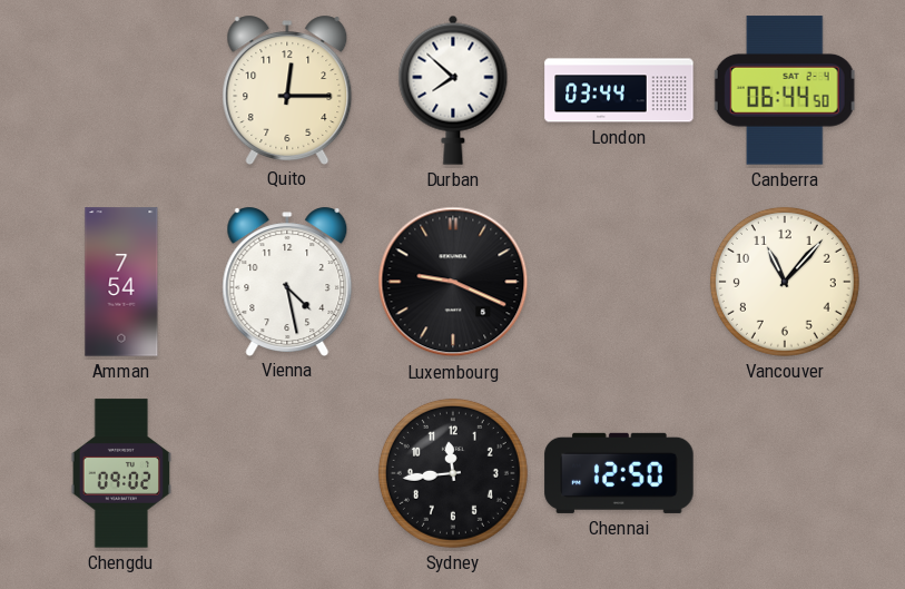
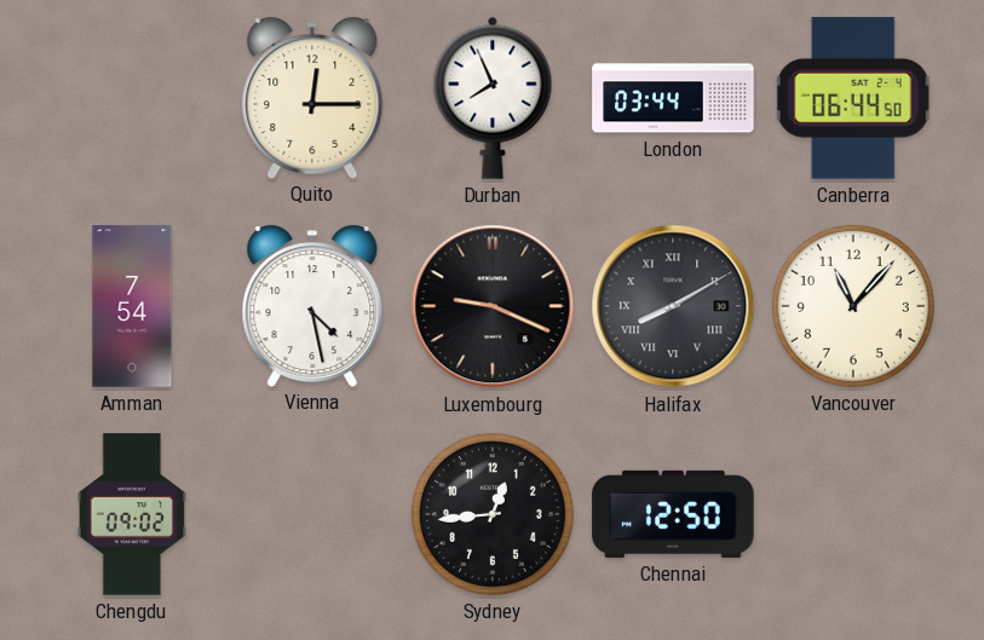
Durban: 7:52 -> 7:56 (493, 98)
Halifax: none -> 8:10 (673, 306)
Sydney: 11:44 -> 12:44 (493, 514)
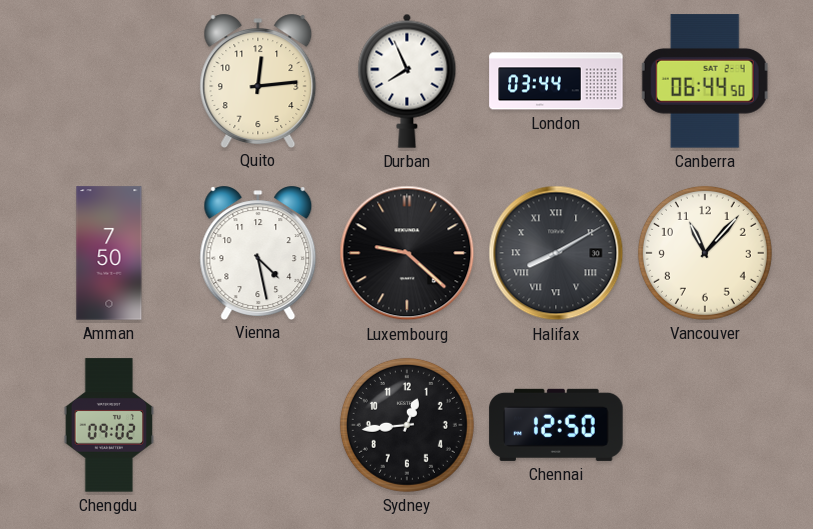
Quito: 12:15 -> 12:14 (258, 80)
Amman: 7:54 -> 7:50 (109, 253)
Luxembourg: 9:19 -> 9:22 (407, 253)
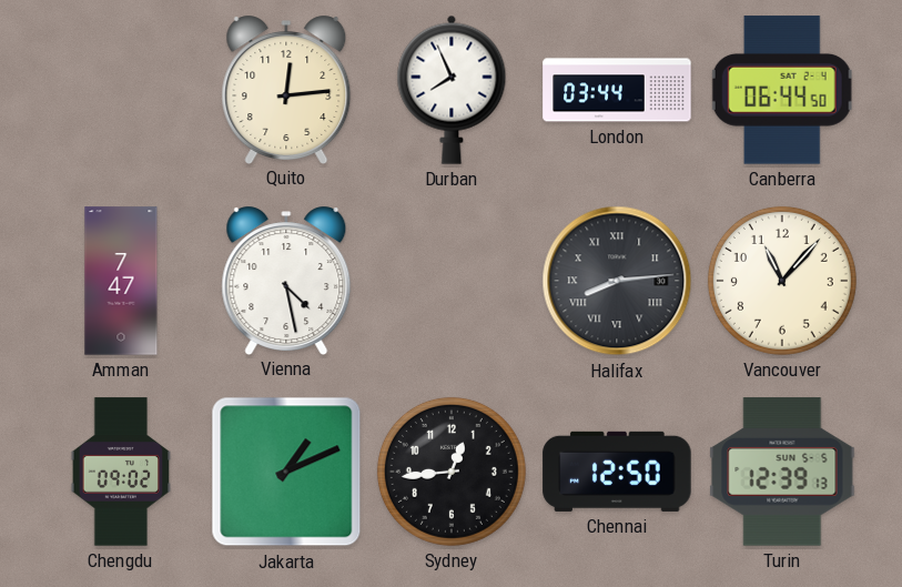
Amman: 7:50 -> 7:47 (121, 281)
Luxembourg: 9:22 -> none (407, 253)
Halifax: 8:10 -> 8:14 (617, 281)
Jakarta: none -> 1:11 (286, 472)
Turin: none -> 12:39 (782, 472)
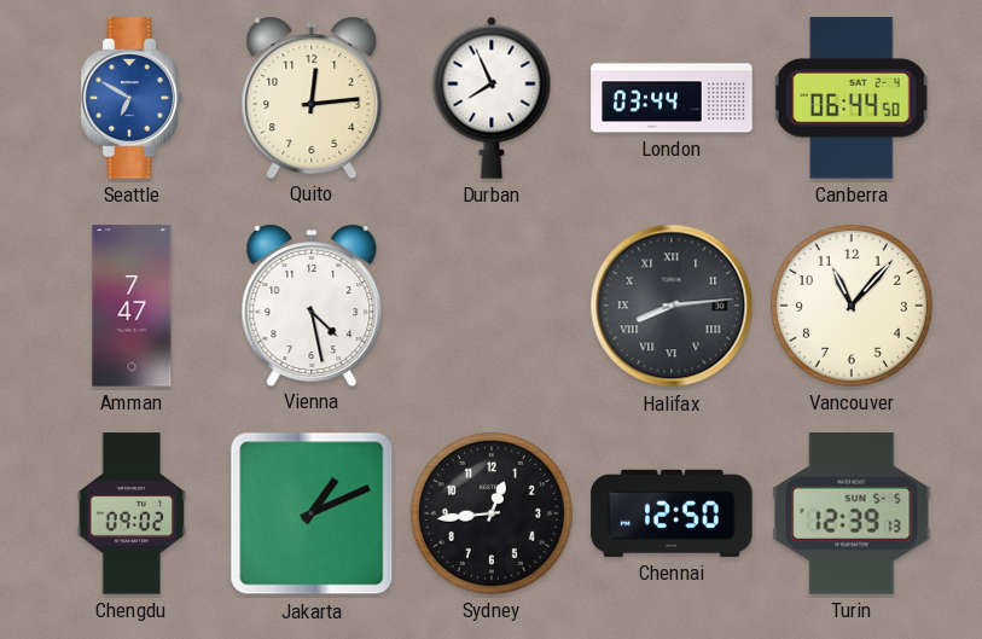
Seattle: none -> 6:50 (132, 98)
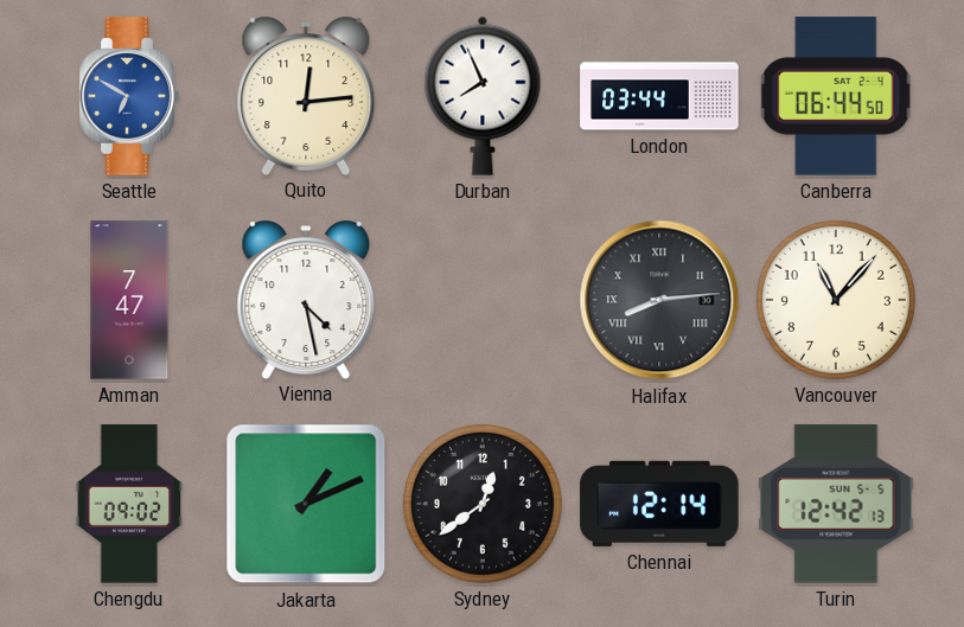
Sydney: 12:44 -> 12:39 (483, 504)
Chennai: 12:50 -> 12:14 (659, 504)
Turin: 12:39 -> 12:42 (836, 504)
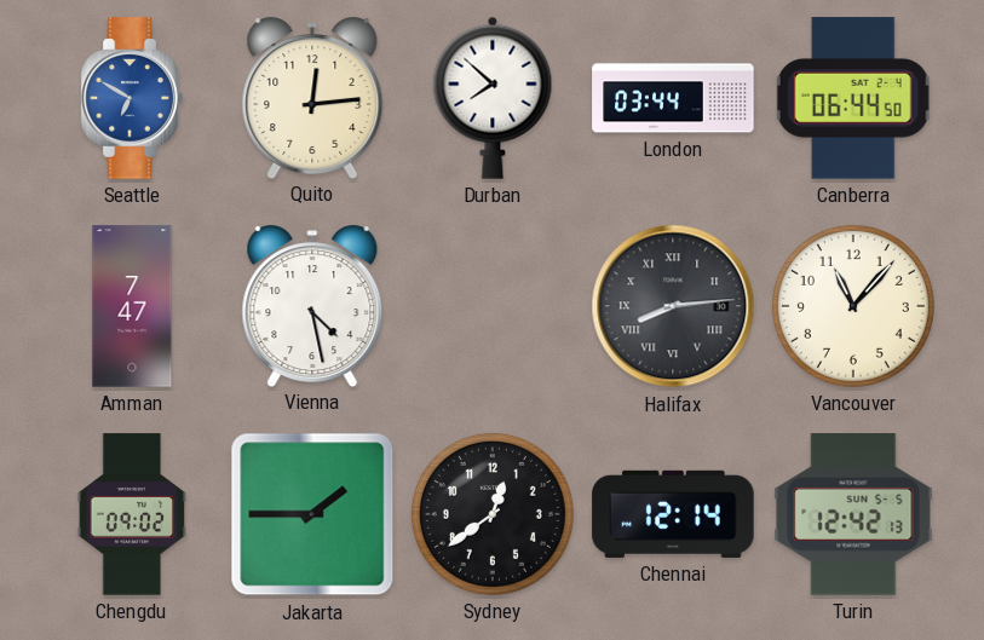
Durban: 7:56 -> 7:52 (493, 98)
Jakarta: 1:11 -> 1:45 (312, 514)
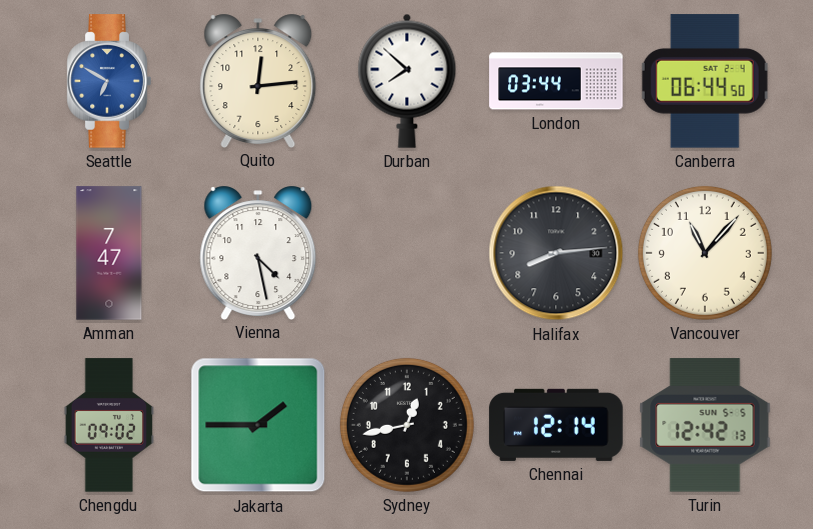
Halifax numerals: Roman -> Arabic (556, 253)
Sydney: 12:39 -> 12:43 (407, 425)
